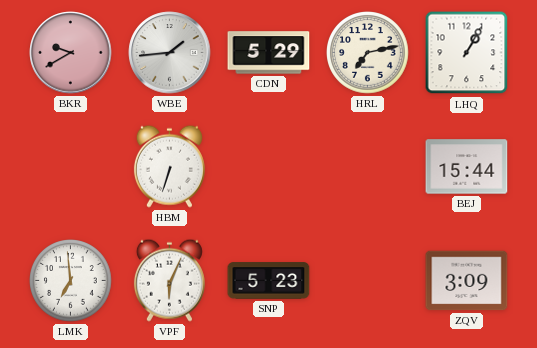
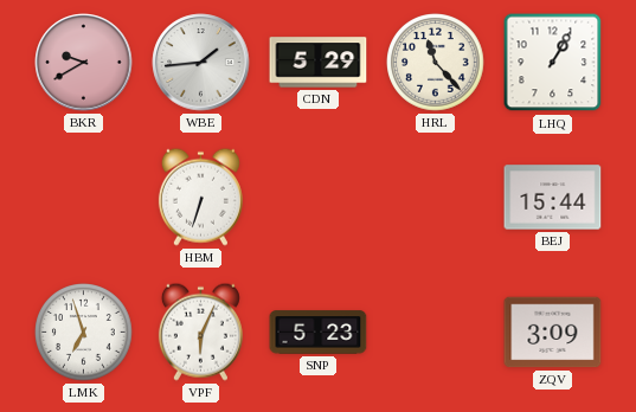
HRL: 7:13 -> 11:23 (436, 63)
LMK: 6:59 -> 6:57 (84, 333)
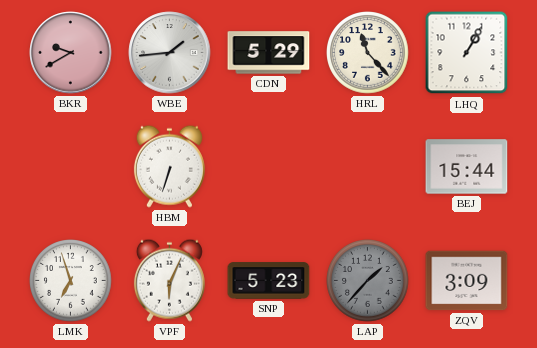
LAP: none -> 1:37 (368, 281)
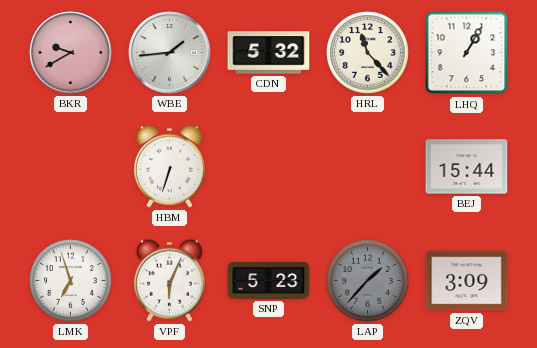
CDN: 5:29 -> 5:32 (269, 53)
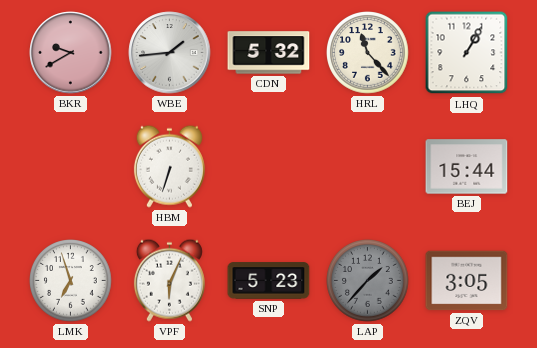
ZQV: 3:09 -> 3:05 (467, 281)
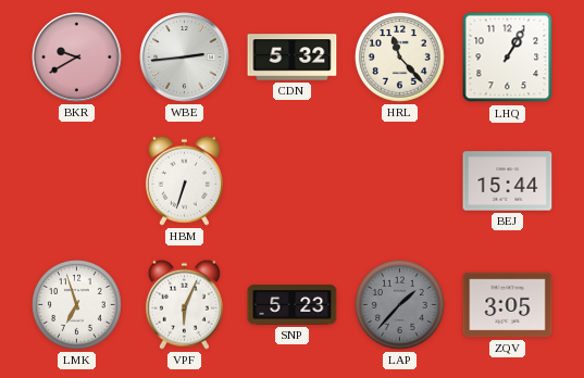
WBE: 1:44 -> 2:44 (185, 58)
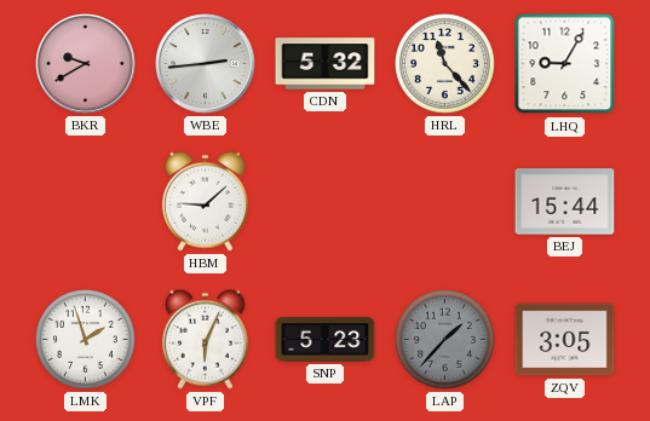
LHQ: 1:05 -> 9:05 (565, 64)
HBM: 6:33 -> 9:08 (205, 201)
LMK: 6:57 -> 1:57 (86, 340)
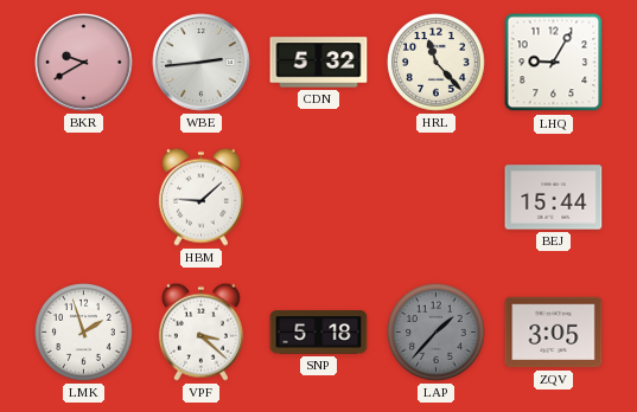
VPF: 6:04 -> 3:22 (200, 331)
SNP: 5:23 -> 5:18 (319, 333)
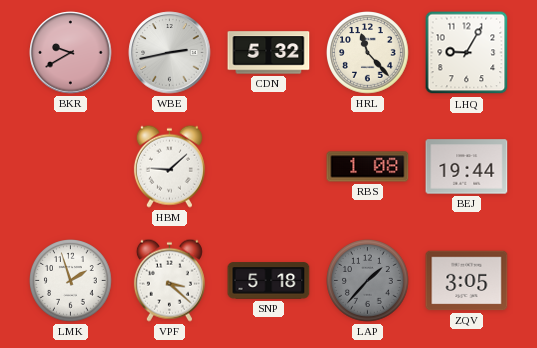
WBE: 2:44 -> 2:43 (170, 53)
RBS: none -> 1:08 (368, 167)
BEJ: 15:44 -> 19:44 (467, 167)
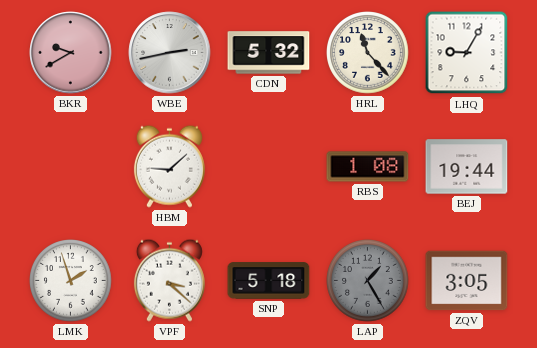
LAP: 1:37 -> 1:25 (368, 281)
